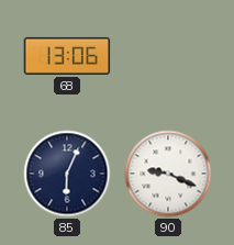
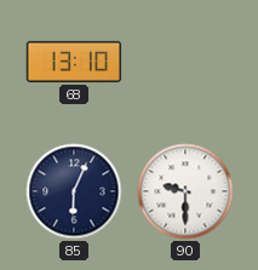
68: 13:06 -> 13:10 (74, 62)
90: 9:19 -> 9:30 (185, 191)
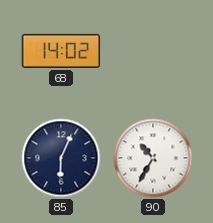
68: 13:10 -> 14:02 (61, 51)
90: 9:30 -> 10:35 (153, 158)
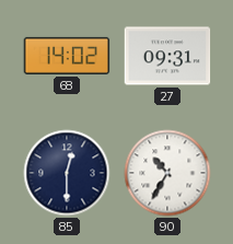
27: none -> 09:31 (167, 56)
85: 6:04 -> 12:30 (67, 173)
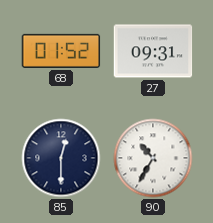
68: 14:02 -> 01:52 (61, 51)
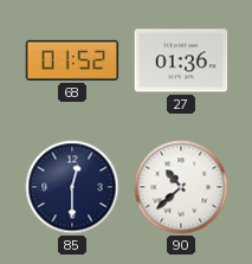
27: 09:31 -> 01:36 (181, 60)
90: 10:35 -> 10:38 (181, 187)
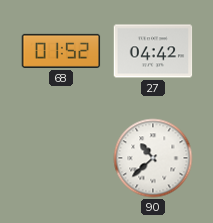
27: 01:36 -> 04:42 (153, 51)
85: 12:30 -> none (72, 187)
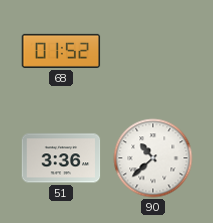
27: 04:42 -> none (153, 51)
51: none -> 3:36 (61, 158)
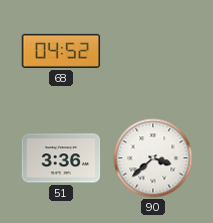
68: 01:52 -> 04:52 (61, 51)
90: 10:38 -> 3:38 (153, 158)
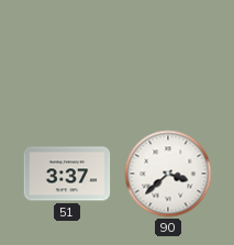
68: 04:52 -> none (61, 51)
51: 3:36 -> 3:37 (67, 174)
